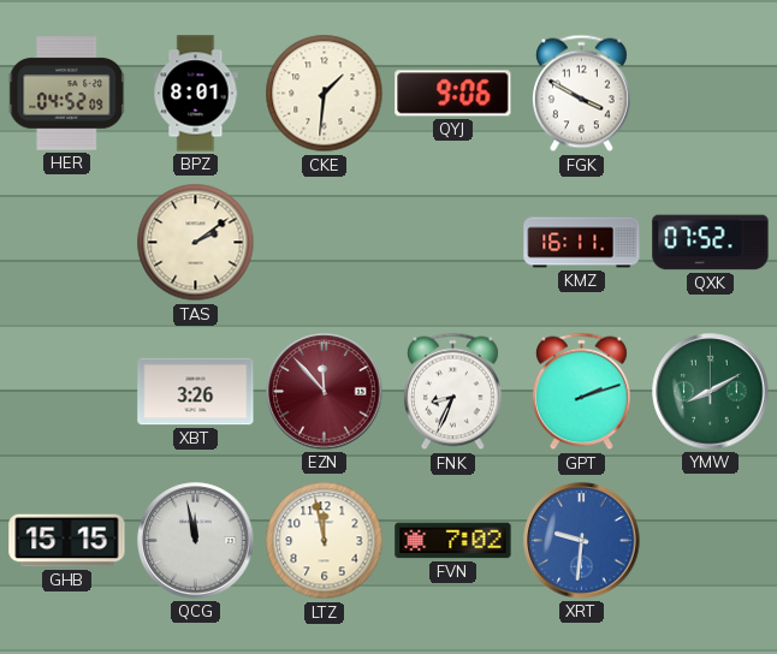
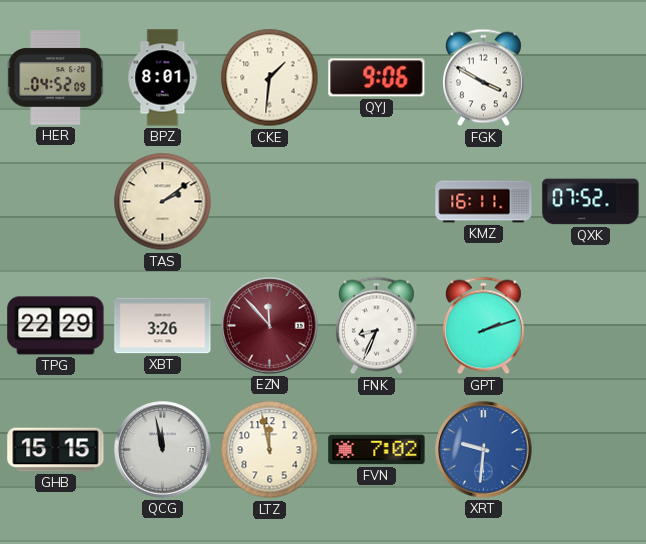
TPG: none -> 22:29 (56, 326)
YMW: 8:10 -> none (711, 392)
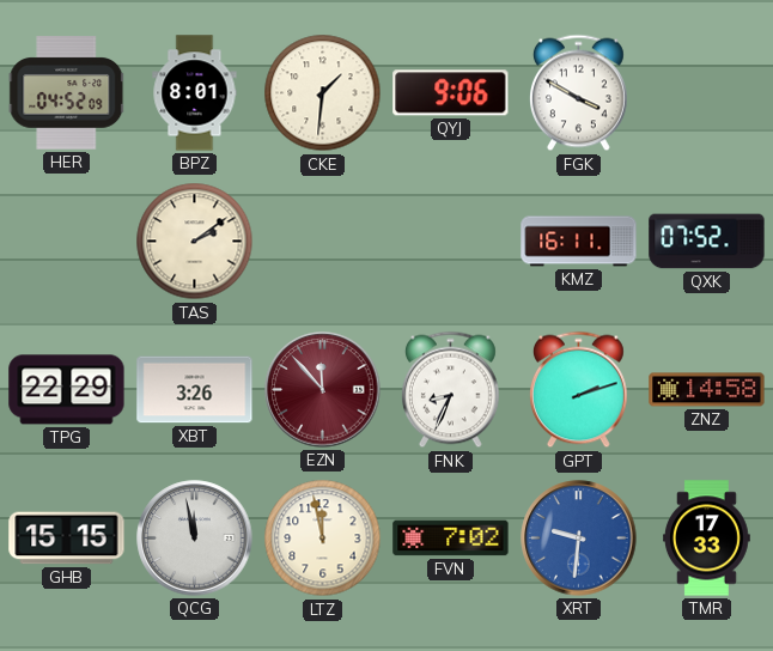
ZNZ: none -> 14:58 (707, 390)
TMR: none -> 17:33 (707, 539)
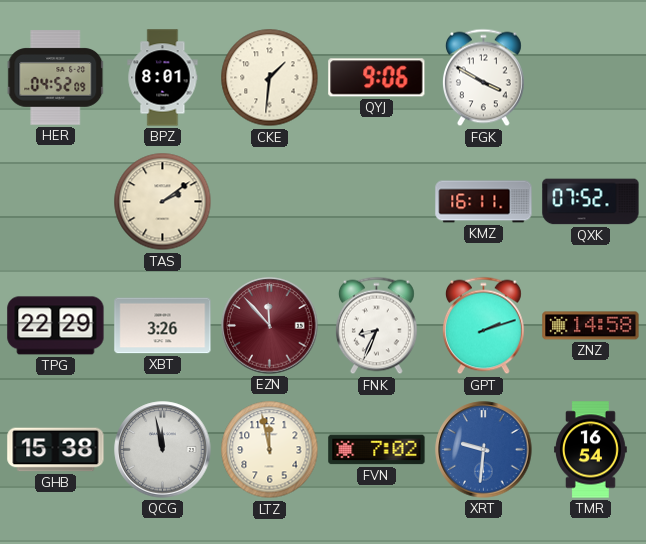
GHB: 15:15 -> 15:38 (56, 450)
TMR: 17:33 -> 16:54 (591, 450)
